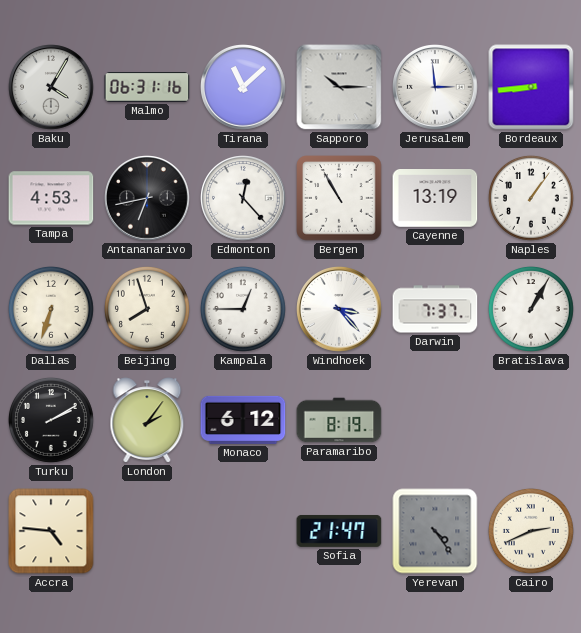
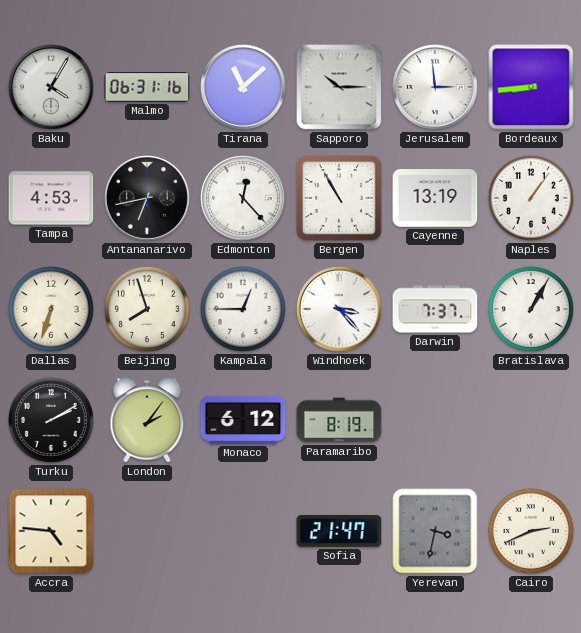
Yerevan: 4:24 -> 3:32 (435, 531)
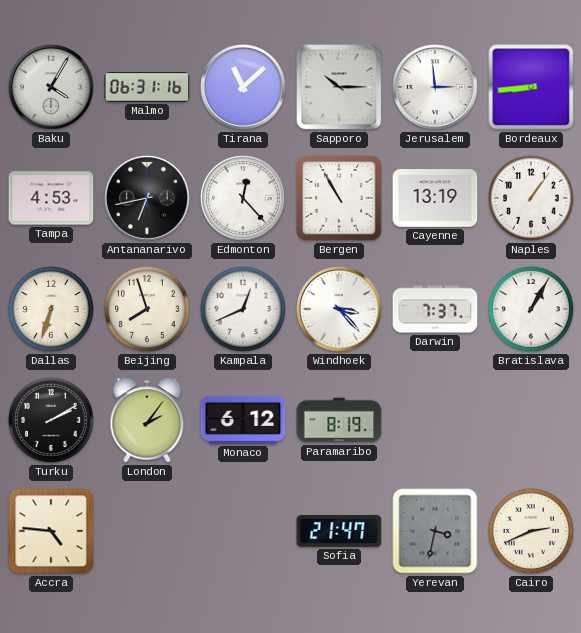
Kampala: 12:45 -> 12:41 (243, 309)
